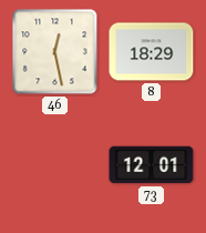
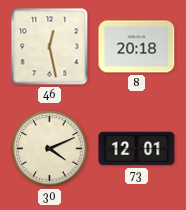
8: 18:29 -> 20:18 (137, 47)
30: none -> 4:11 (50, 149)
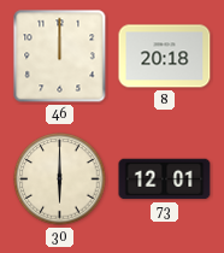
46: 12:28 -> 12:00 (60, 57)
30: 4:11 -> 6:00 (60, 180)
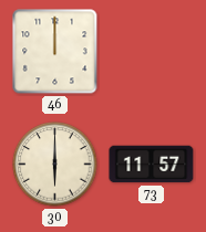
8: 20:18 -> none (165, 57)
73: 12:01 -> 11:57 (152, 165)
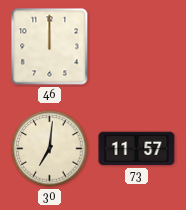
30: 6:00 -> 7:01 (50, 149)
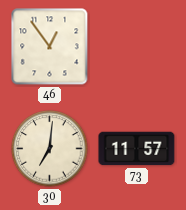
46: 12:00 -> 12:54 (50, 47)
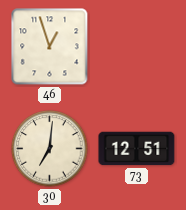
46: 12:54 -> 12:57 (50, 47)
73: 11:57 -> 12:51 (137, 149)
